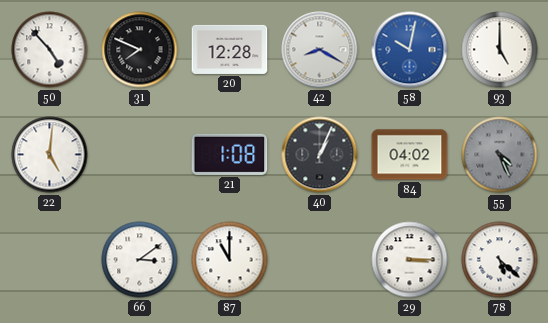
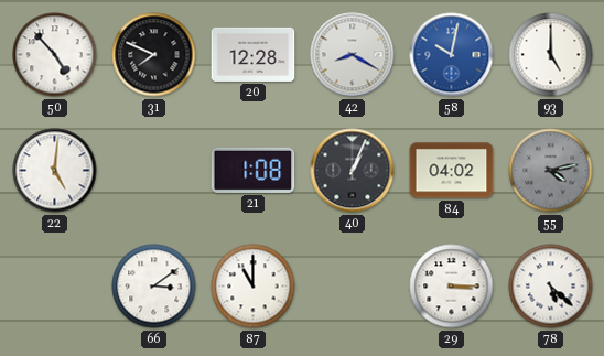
55: 4:26 -> 4:13 (551, 171)
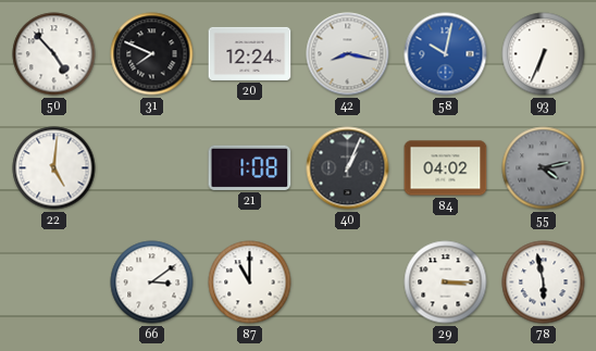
20: 12:28 -> 12:24 (250, 53)
42: 8:20 -> 8:17 (348, 54)
93: 5:00 -> 6:34 (544, 54)
78: 5:22 -> 5:58 (544, 283)
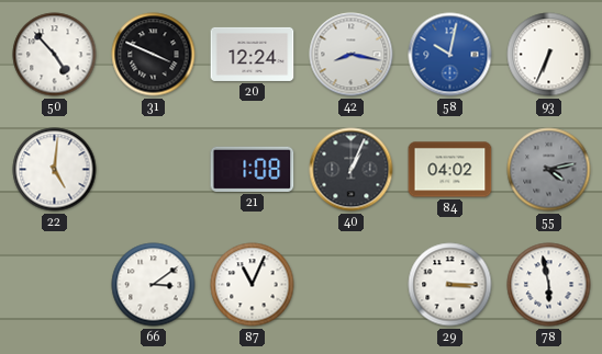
31: 7:49 -> 3:49 (154, 55)
87: 11:00 -> 11:04 (253, 285)
